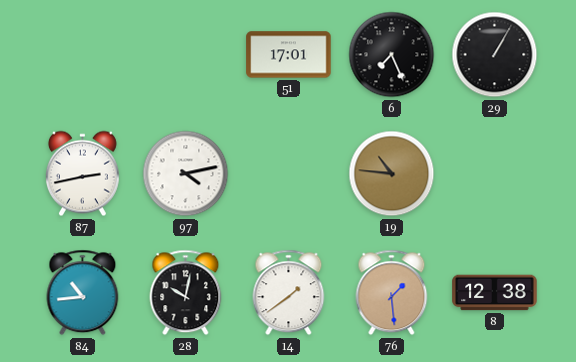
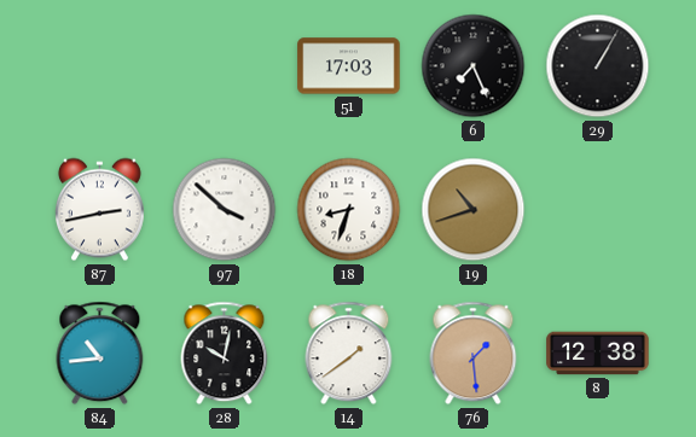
51: 17:01 -> 17:03 (349, 66)
97: 4:13 -> 3:52 (225, 210)
18: none -> 8:33 (349, 210)
19: 10:46 -> 10:42 (474, 210)
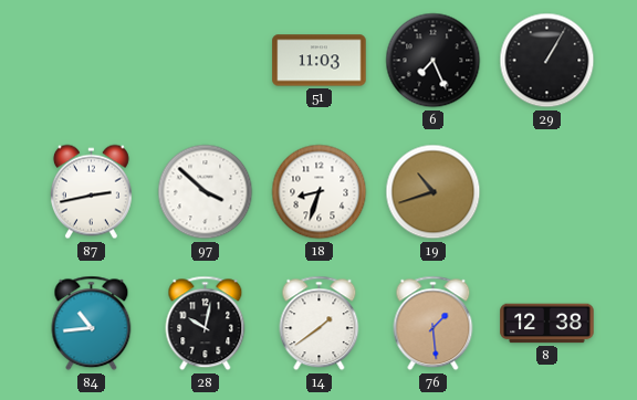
51: 17:03 -> 11:03 (320, 61)
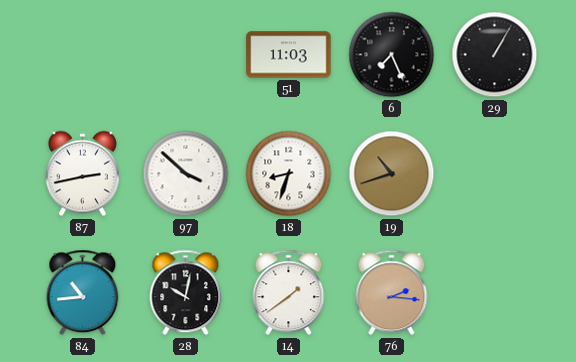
76: 1:29 -> 2:16 (392, 293)
8: 12:38 -> none (547, 324)
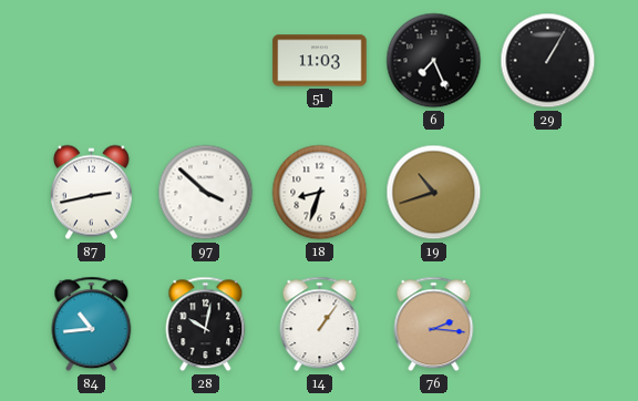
14: 1:39 -> 1:06 (320, 325)
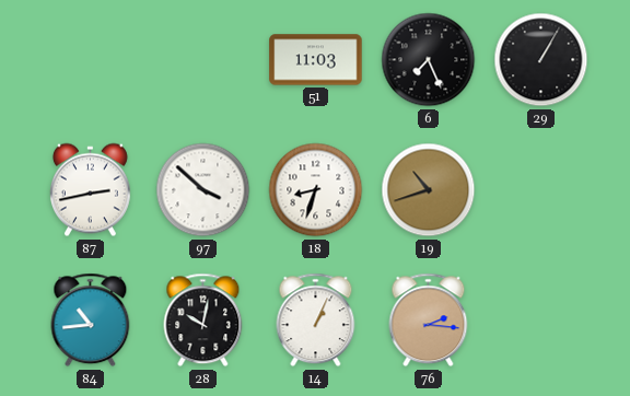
14: 1:06 -> 1:04 (316, 321)
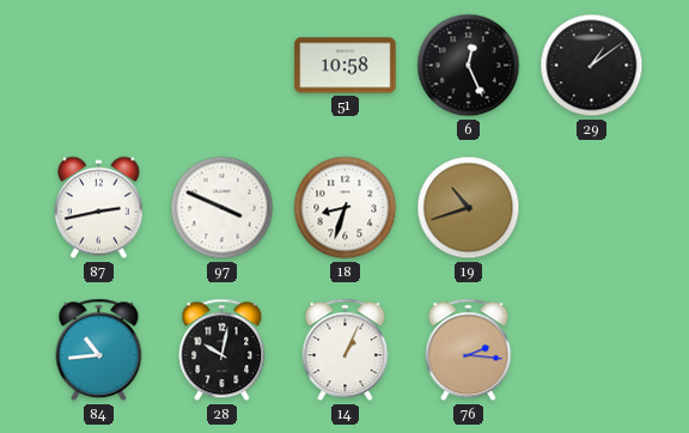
51: 11:03 -> 10:58 (346, 66)
6: 7:26 -> 12:26 (469, 66)
29: 1:05 -> 1:09 (592, 66)
97: 3:52 -> 3:49 (222, 208)
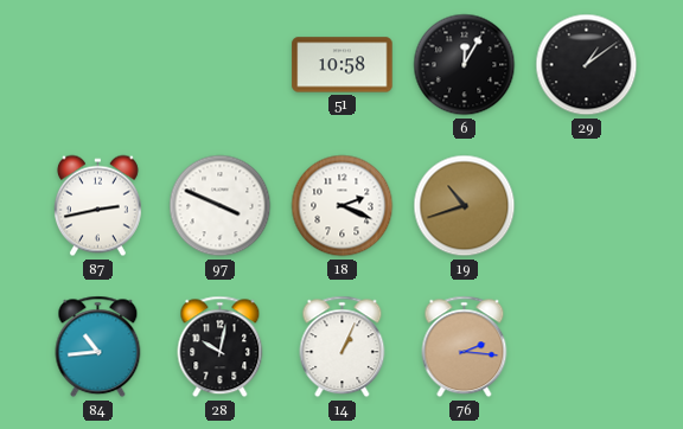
6: 12:26 -> 12:05 (465, 65)
18: 8:33 -> 2:19 (343, 206)
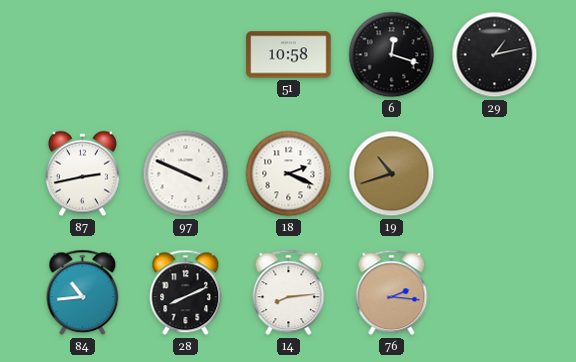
6: 12:05 -> 12:18 (392, 55)
29: 1:09 -> 1:13 (495, 55)
28: 10:02 -> 8:11 (186, 293)
14: 1:04 -> 8:14 (289, 293)
